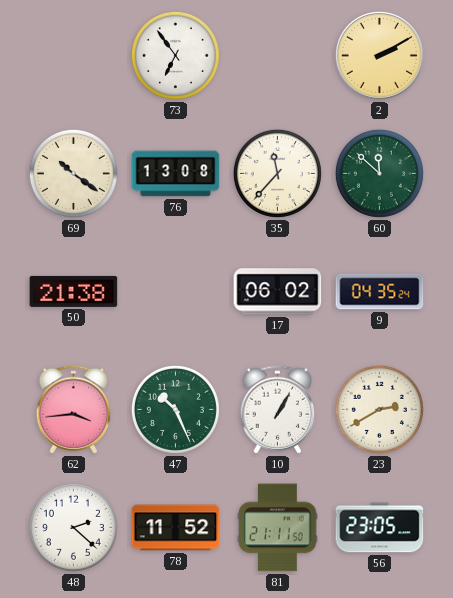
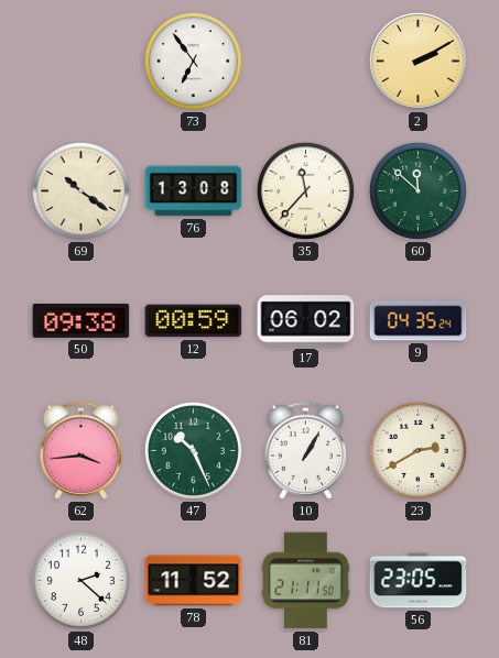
50: 21:38 -> 09:38 (82, 320)
12: none -> 00:59 (194, 321)
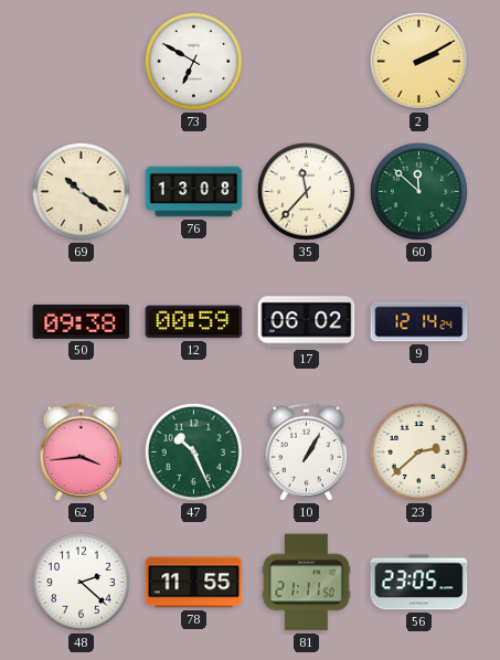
73: 6:54 -> 6:50 (193, 61)
9: 04:35 -> 12:14 (419, 322)
23: 2:40 -> 2:38 (418, 451)
78: 11:52 -> 11:55 (194, 583)
